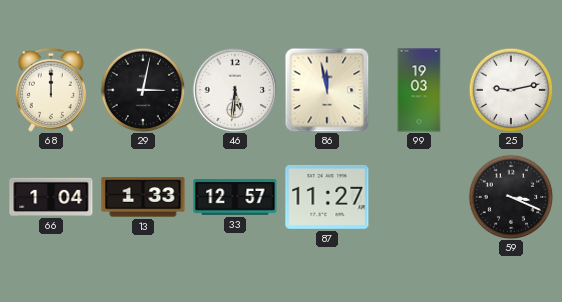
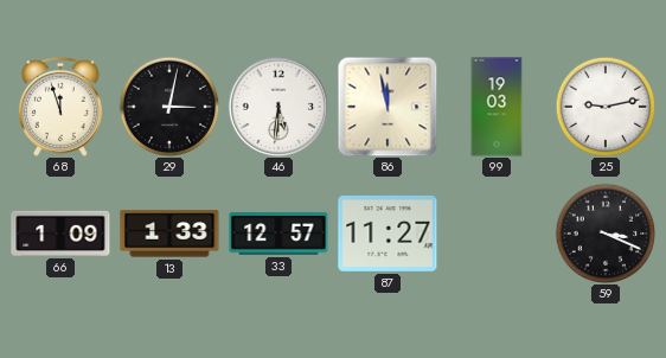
68: 12:00 -> 11:57 (60, 107)
66: 1:04 -> 1:09 (60, 234)
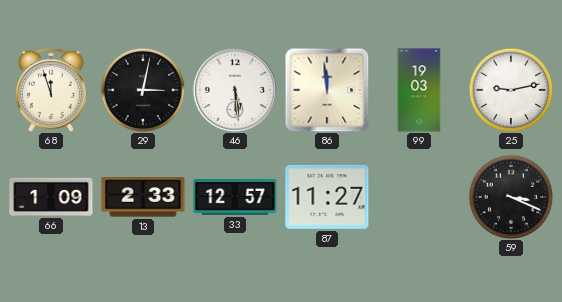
46: 5:31 -> 5:29 (234, 89)
86: 11:58 -> 11:59 (327, 90)
13: 1:33 -> 2:33 (143, 197)
